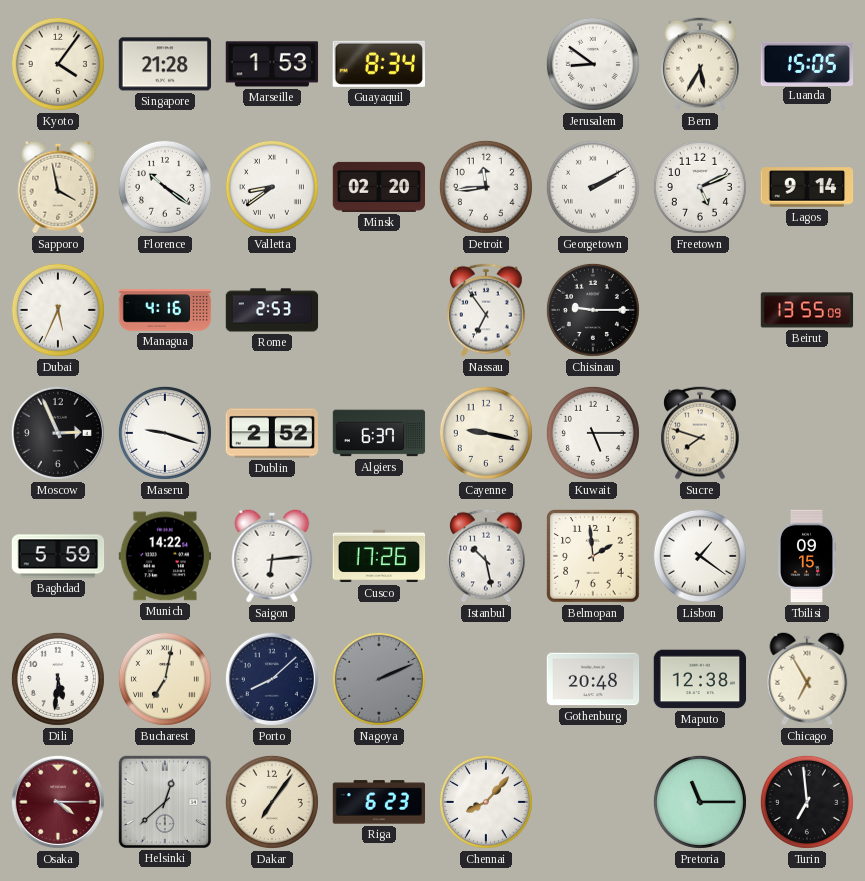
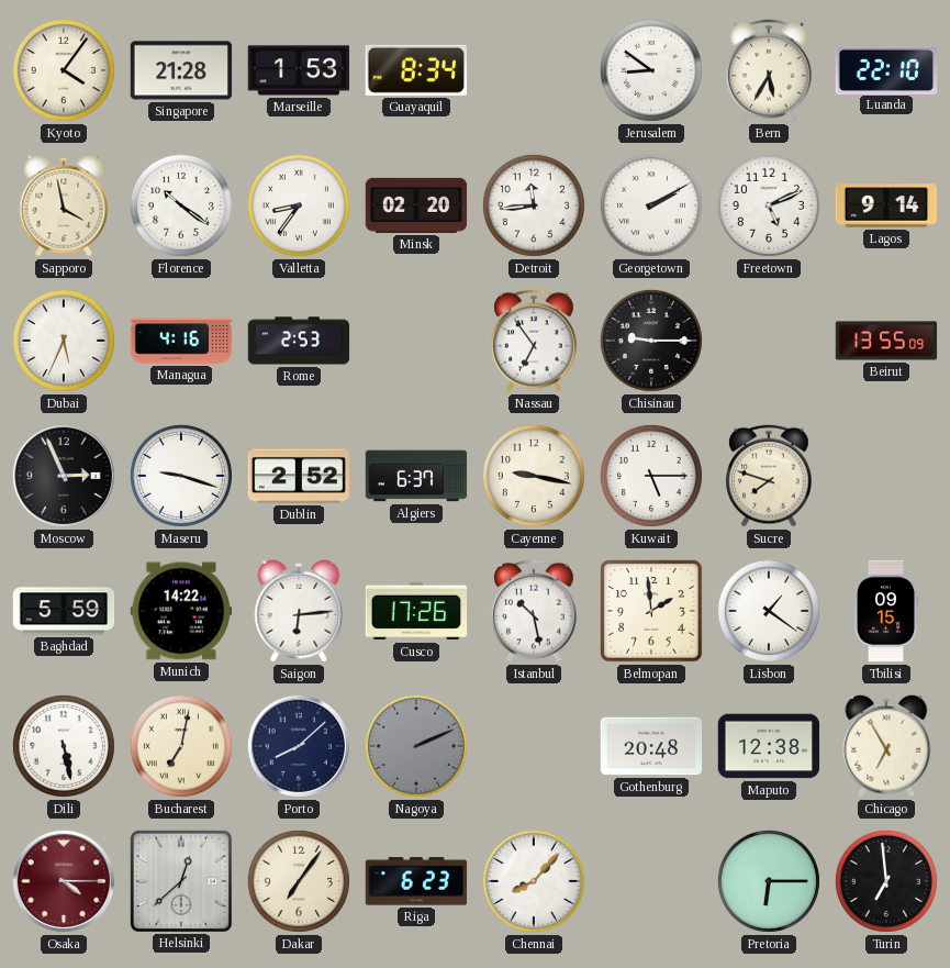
Luanda: 15:05 -> 22:10 (886, 69)
Valletta: 8:39 -> 8:36 (299, 205)
Dili: 5:31 -> 5:28 (64, 746)
Pretoria: 11:15 -> 6:15 (769, 881)
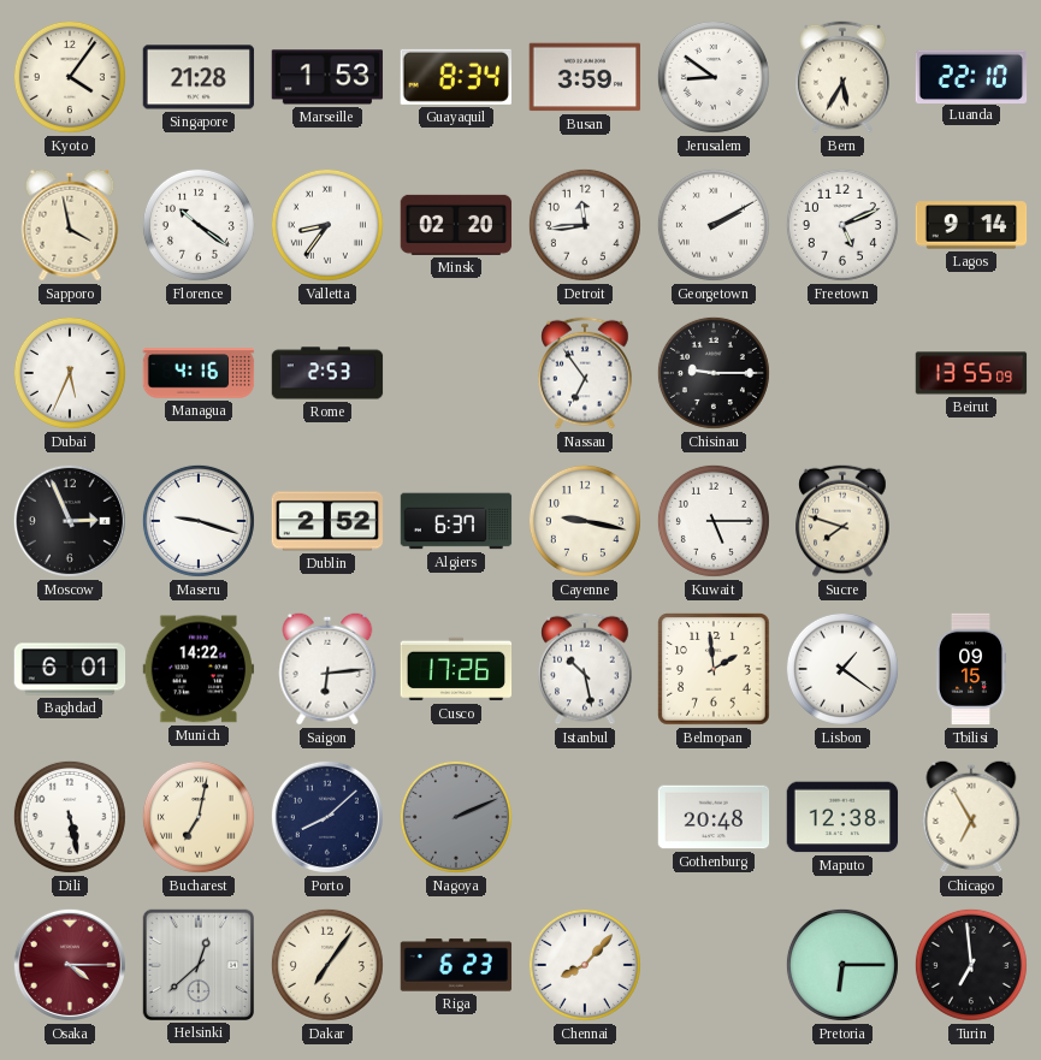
Busan: none -> 3:59 (585, 77)
Baghdad: 5:59 -> 6:01 (70, 669)
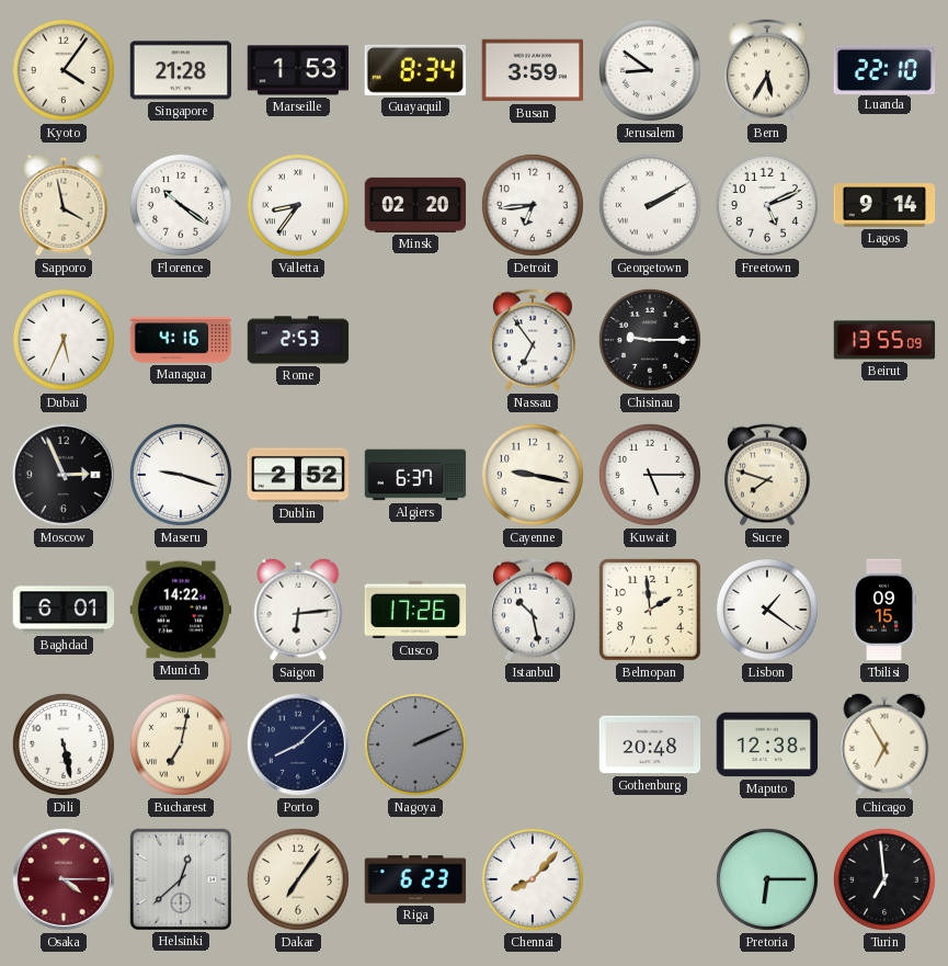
Detroit: 11:44 -> 6:44 (533, 205)
